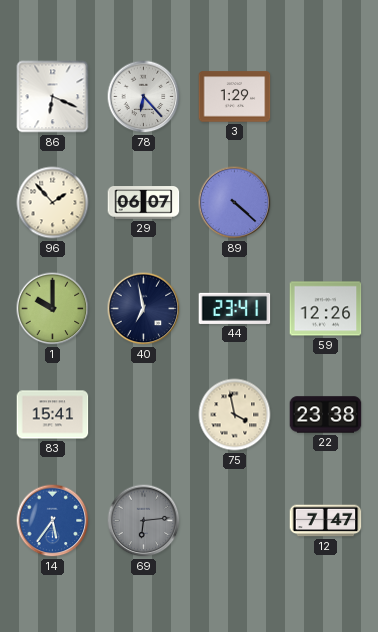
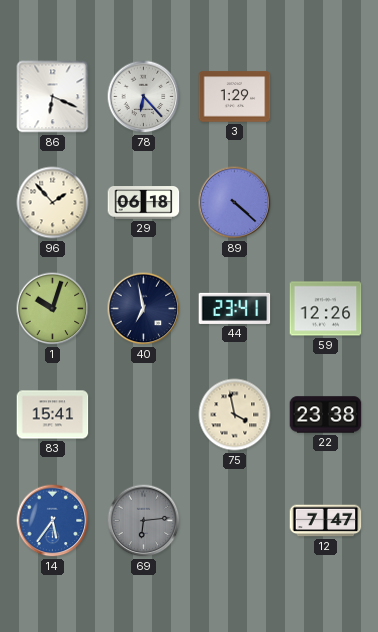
29: 06:07 -> 06:18 (144, 203)
1: 10:00 -> 10:03 (53, 309)
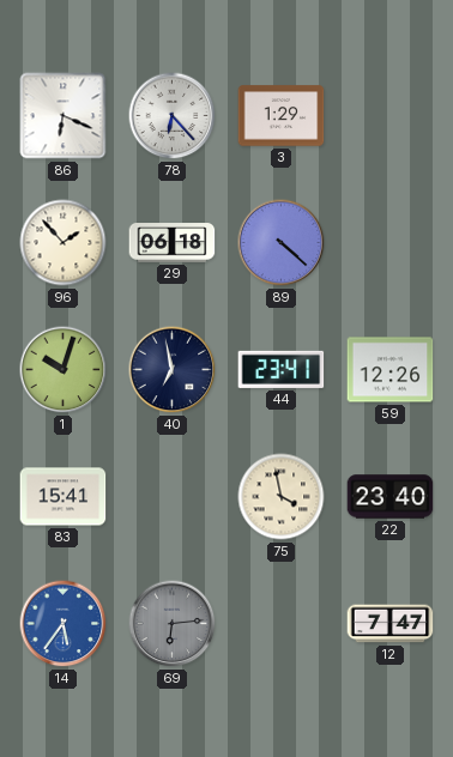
22: 23:38 -> 23:40 (391, 497)
